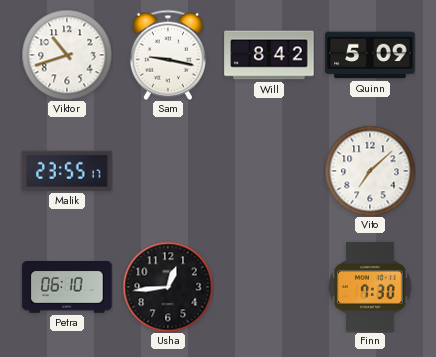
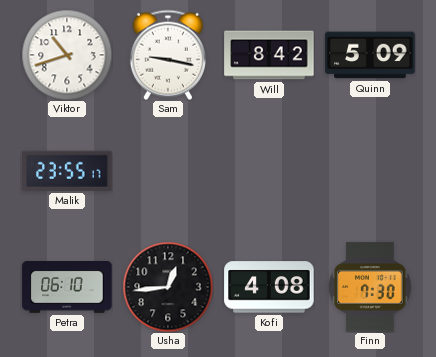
Vito: 7:08 -> none (370, 171)
Kofi: none -> 4:08 (269, 287)
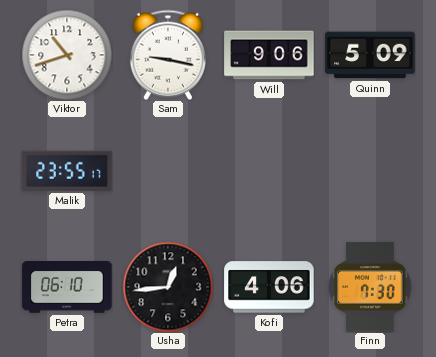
Will: 8:42 -> 9:06 (269, 55)
Kofi: 4:08 -> 4:06 (269, 287)
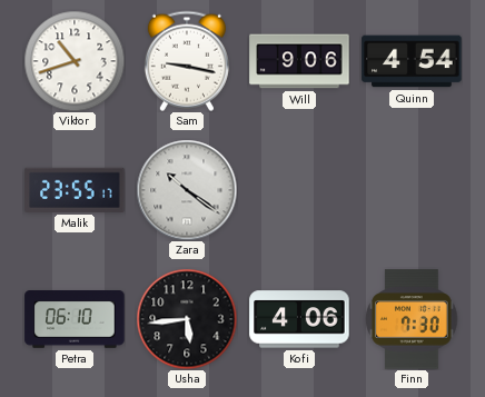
Quinn: 5:09 -> 4:54 (412, 61)
Zara: none -> 10:21 (187, 190)
Usha: 12:44 -> 5:44 (187, 319)
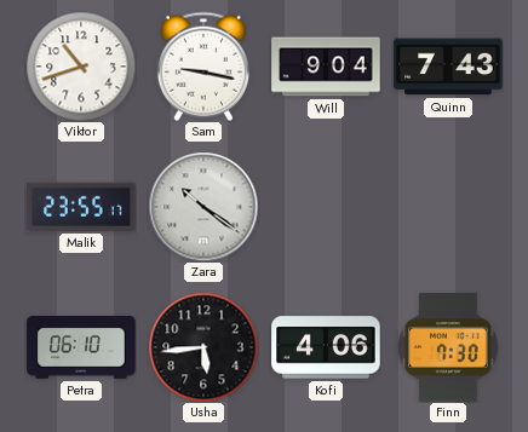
Will: 9:06 -> 9:04 (326, 67)
Quinn: 4:54 -> 7:43 (448, 67)
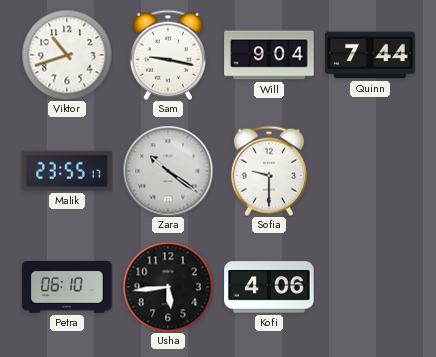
Quinn: 7:43 -> 7:44 (370, 55)
Sofia: none -> 9:30 (269, 171)
Finn: 7:30 -> none (448, 347)
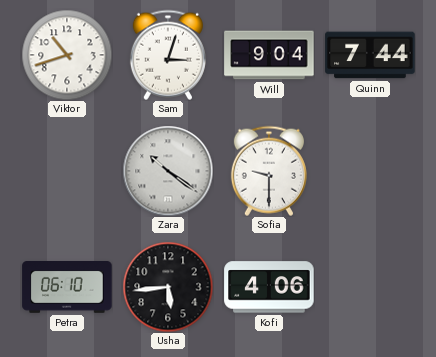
Sam: 9:17 -> 3:03 (168, 55)
Malik: 23:55 -> none (67, 171)
